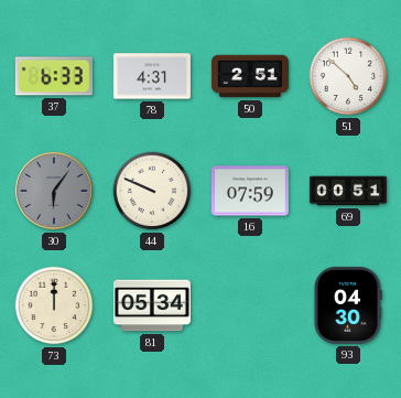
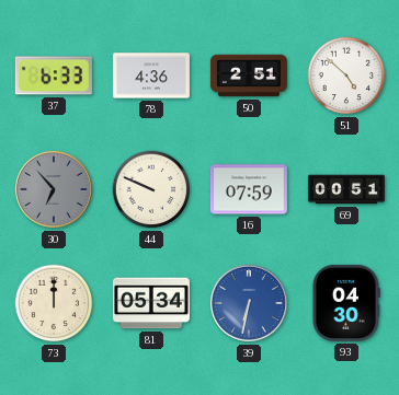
78: 4:31 -> 4:36 (151, 75)
30: 6:06 -> 6:53 (54, 189)
39: none -> 6:32 (249, 303)
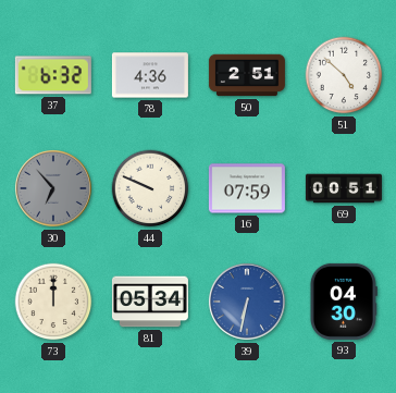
37: 6:33 -> 6:32 (53, 75)
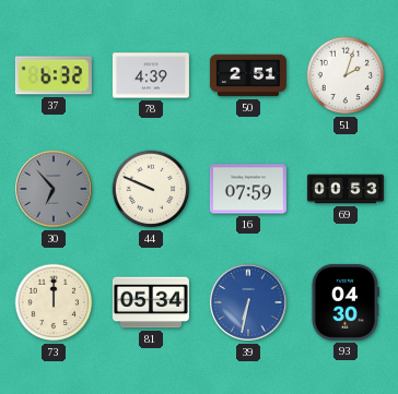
78: 4:36 -> 4:39 (151, 75)
51: 4:52 -> 2:03 (346, 75)
69: 00:51 -> 00:53 (346, 189)
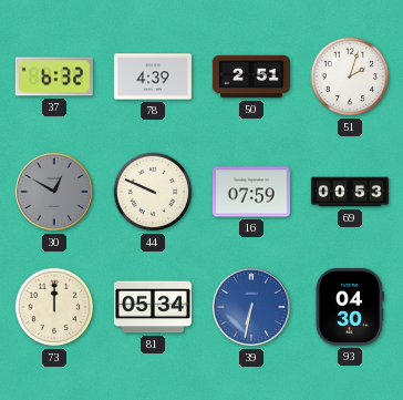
30: 6:53 -> 12:50 (54, 192)
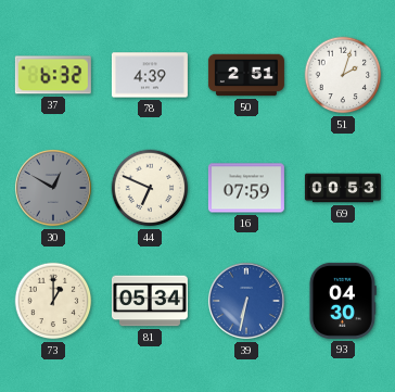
44: 9:49 -> 6:49 (150, 188)
73: 12:00 -> 1:00 (53, 301)
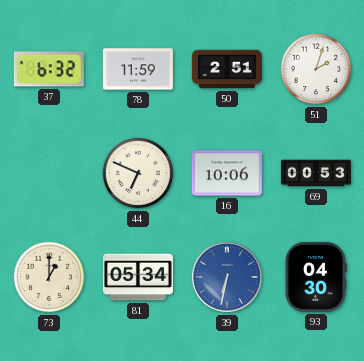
78: 4:39 -> 11:59 (138, 69)
30: 12:50 -> none (53, 188)
16: 07:59 -> 10:06 (227, 173)
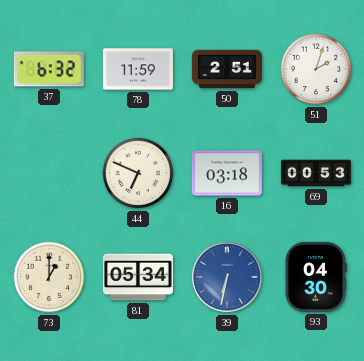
16: 10:06 -> 03:18 (227, 173)
